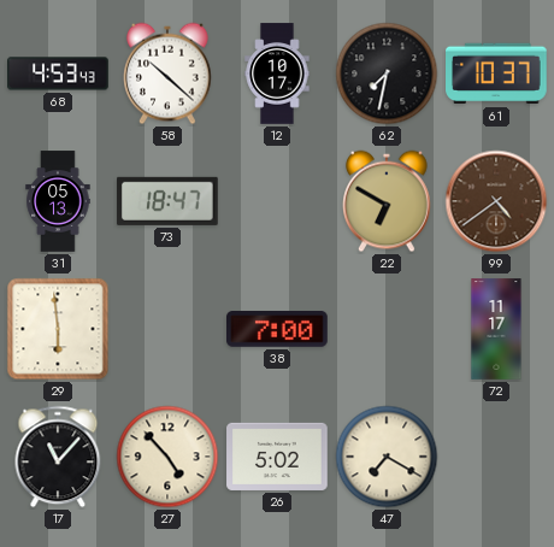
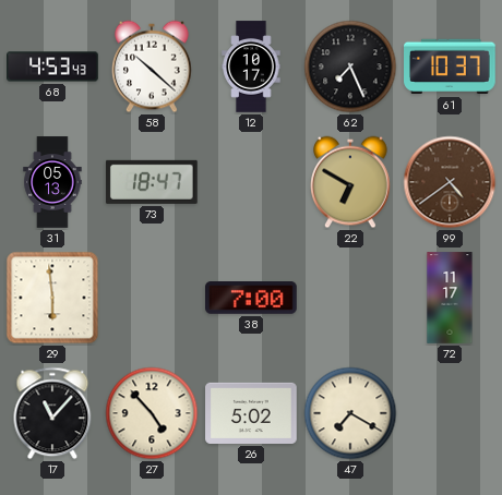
62: 7:32 -> 7:26 (350, 67)
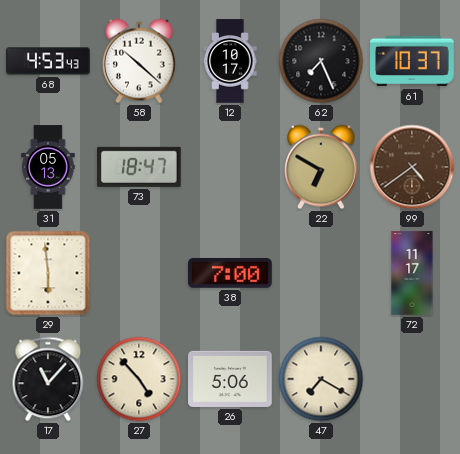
26: 5:02 -> 5:06 (230, 379)
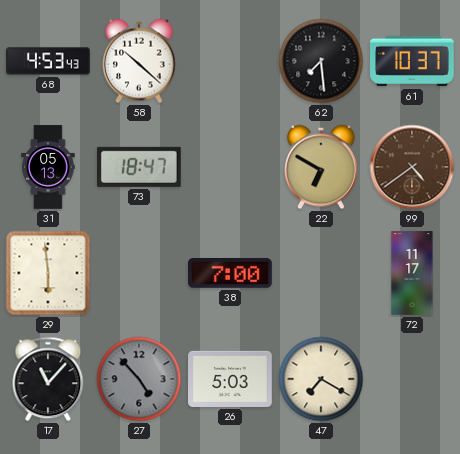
12: 10:17 -> none (230, 61)
62: 7:26 -> 7:29 (321, 61)
27 dial: cream -> grey (139, 379)
26: 5:06 -> 5:03 (230, 379)
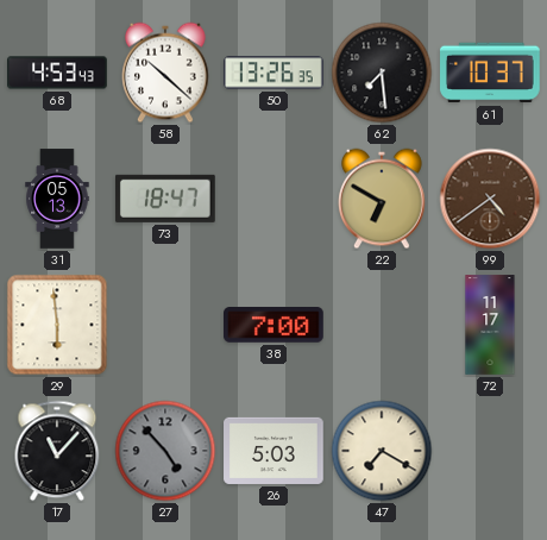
50: none -> 13:26 (273, 73)
